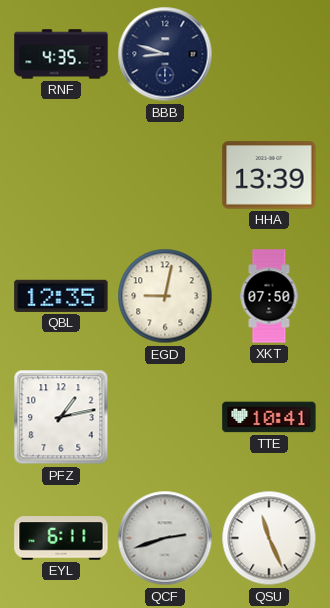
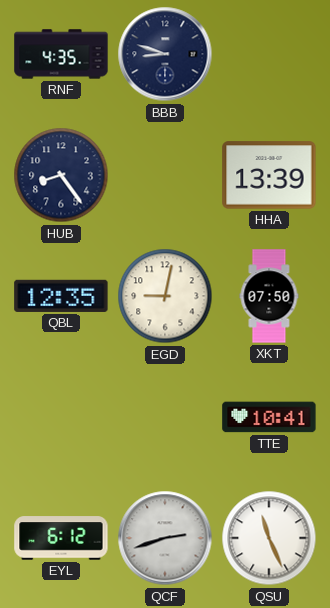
HUB: none -> 8:24 (61, 175)
PFZ: 1:13 -> none (61, 417)
EYL: 6:11 -> 6:12 (61, 538)
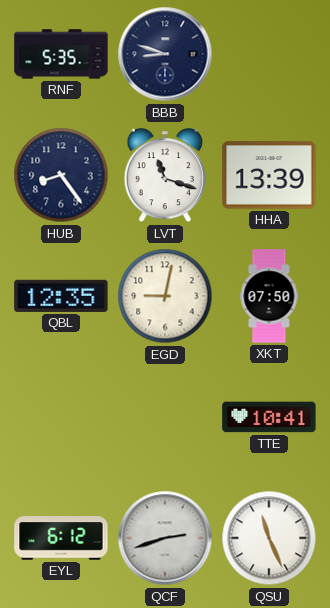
RNF: 4:35 -> 5:35 (61, 54)
LVT: none -> 11:18 (164, 176)
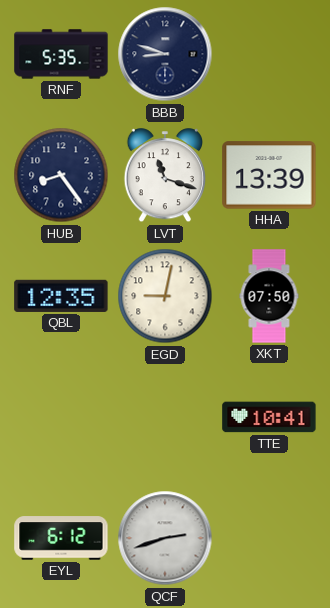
QSU: 11:26 -> none (269, 538)
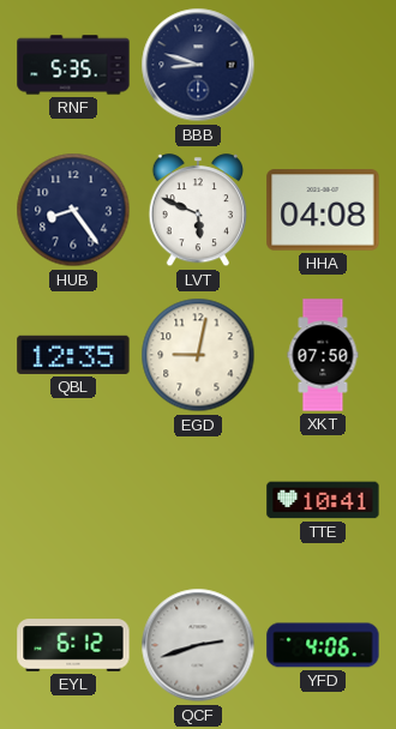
LVT: 11:18 -> 5:49 (197, 211)
HHA: 13:39 -> 04:08 (323, 210)
YFD: none -> 4:06 (323, 645)
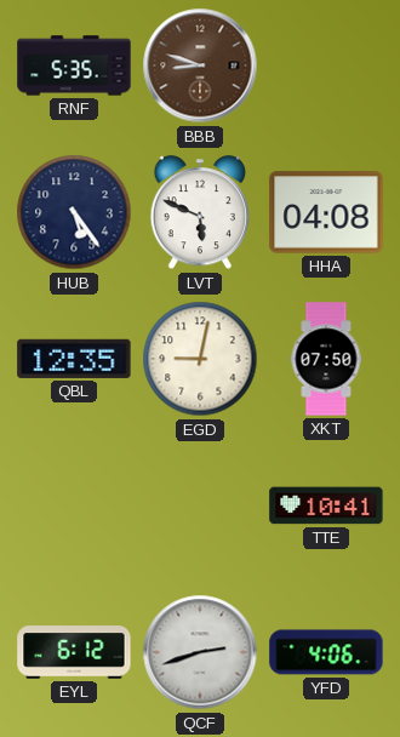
BBB dial: navy -> brown (200, 65)
HUB: 8:24 -> 5:24 (74, 212)
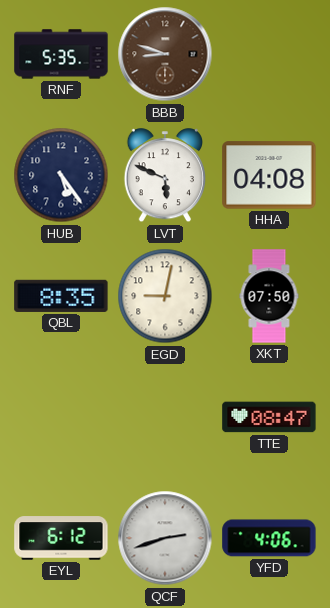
QBL: 12:35 -> 8:35 (61, 296)
TTE: 10:41 -> 08:47 (269, 417)
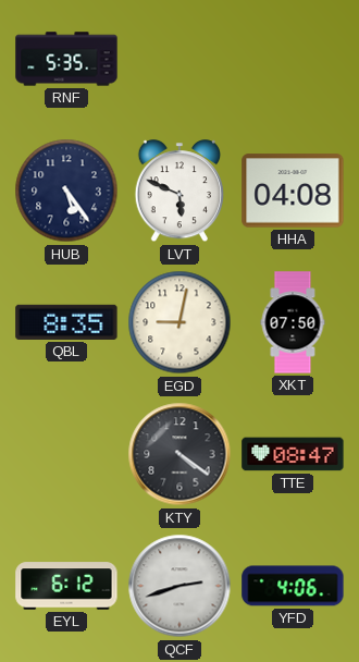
BBB: 8:48 -> none (165, 54)
KTY: none -> 4:21 (179, 454)
